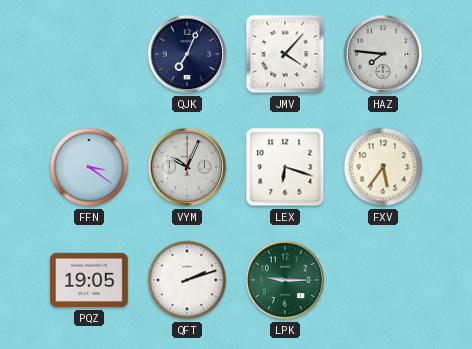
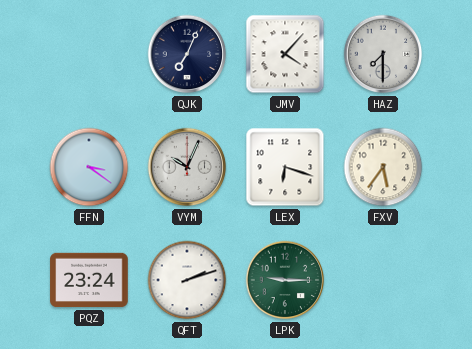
HAZ: 7:46 -> 7:30 (383, 54)
PQZ: 19:05 -> 23:24 (89, 280)
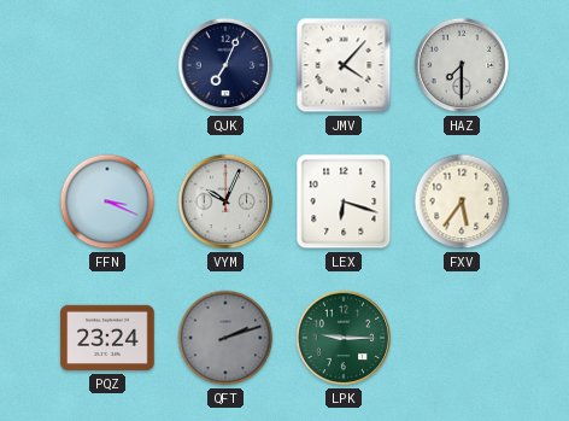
FFN: 3:21 -> 3:19 (107, 201)
QFT dial: white -> grey (225, 338)
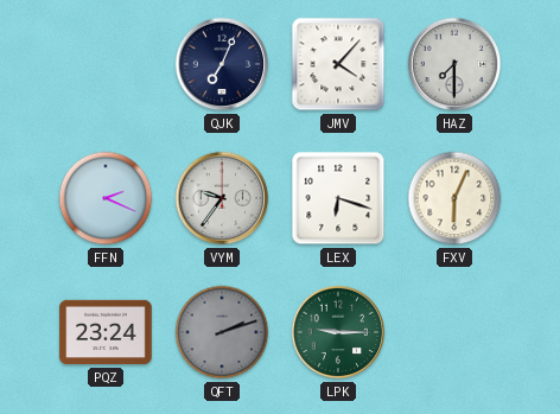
FFN: 3:19 -> 2:19 (106, 198)
VYM: 10:04 -> 9:36 (222, 198)
FXV: 5:36 -> 6:04 (454, 198)
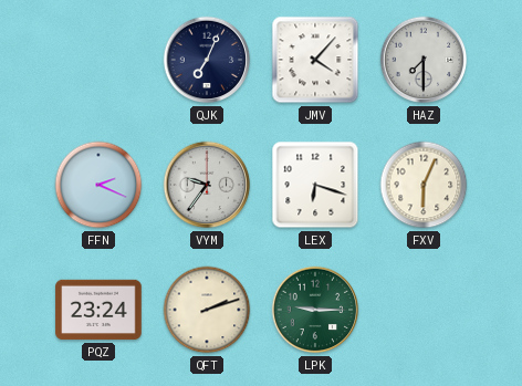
QFT dial: grey -> cream (207, 310)
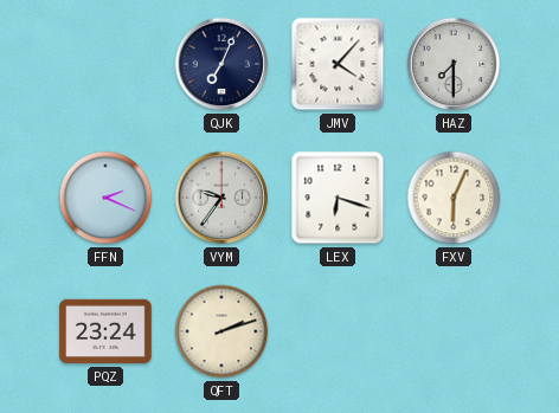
LPK: 9:15 -> none (315, 310)
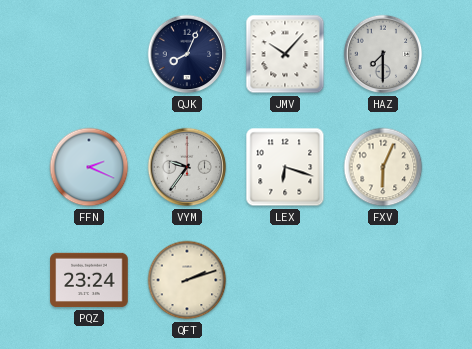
QJK: 7:04 -> 8:04 (187, 54)
JMV: 4:07 -> 10:07 (285, 54)
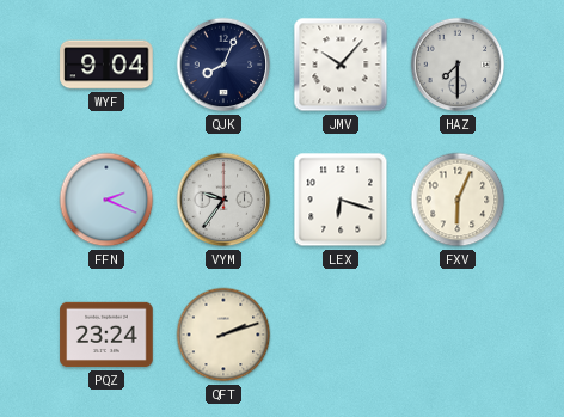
WYF: none -> 9:04 (106, 65)
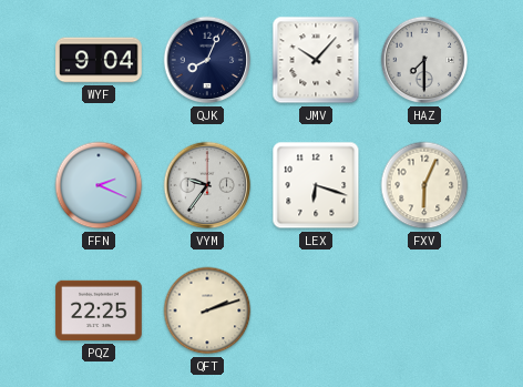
PQZ: 23:24 -> 22:25 (99, 310)
